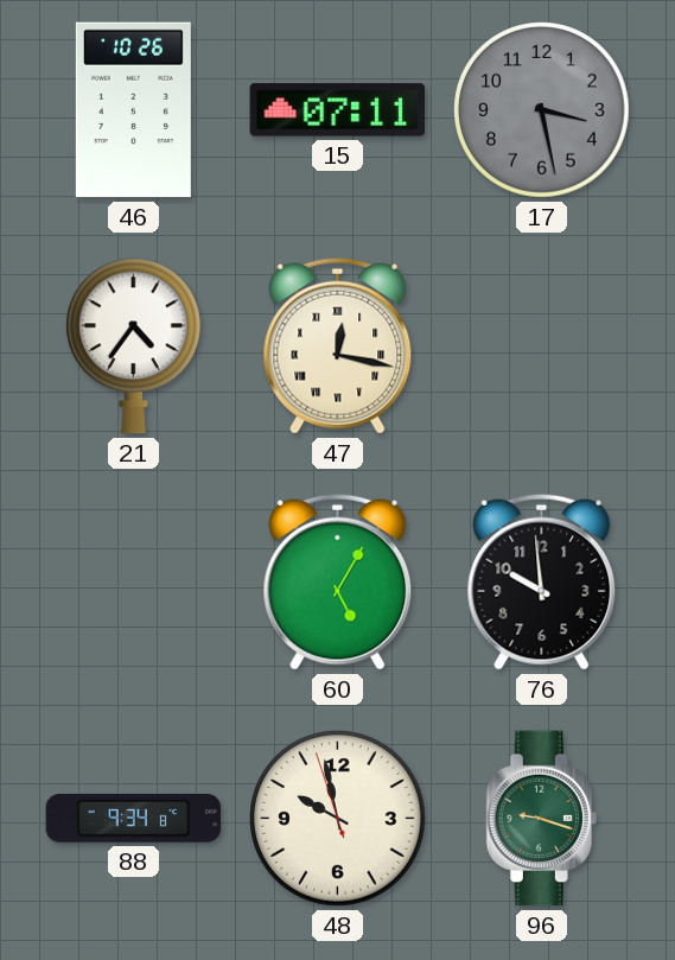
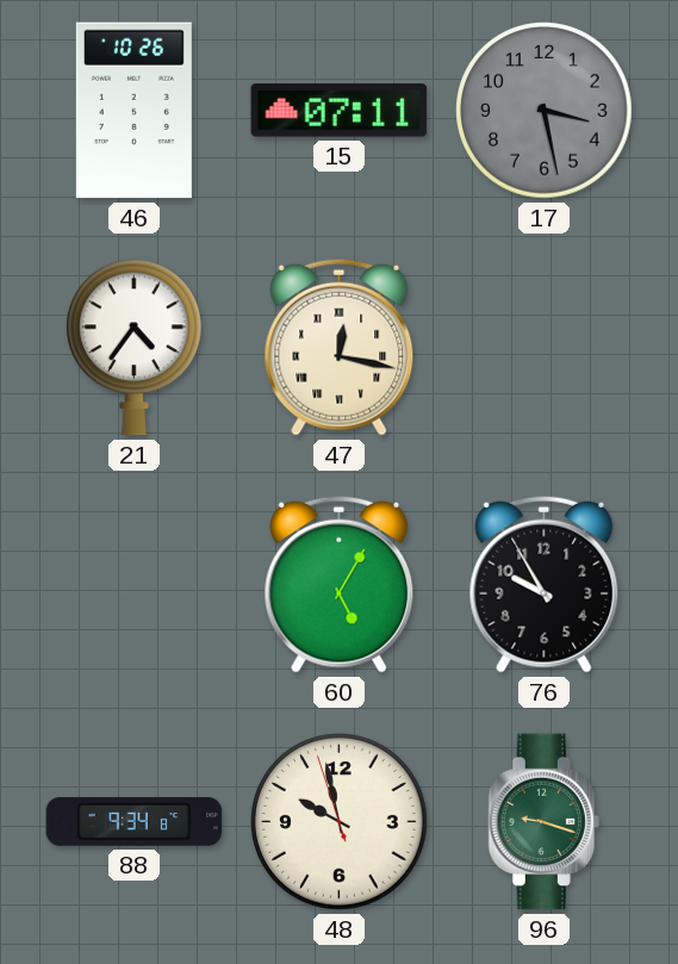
76: 9:59 -> 9:55 (545, 584)
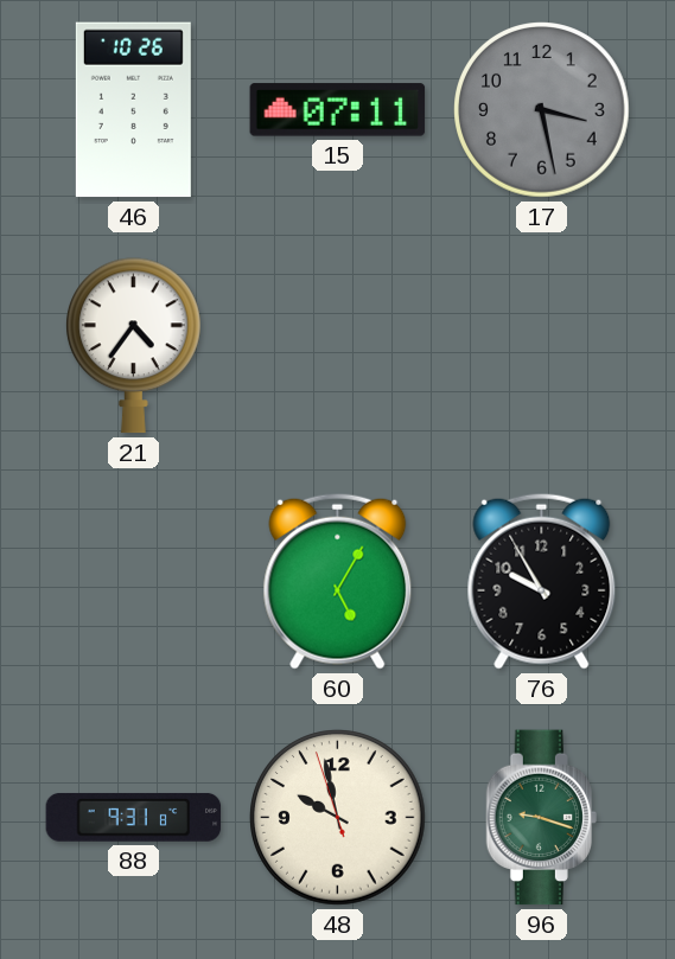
47: 12:17 -> none (340, 347)
88: 9:34 -> 9:31 (134, 818)
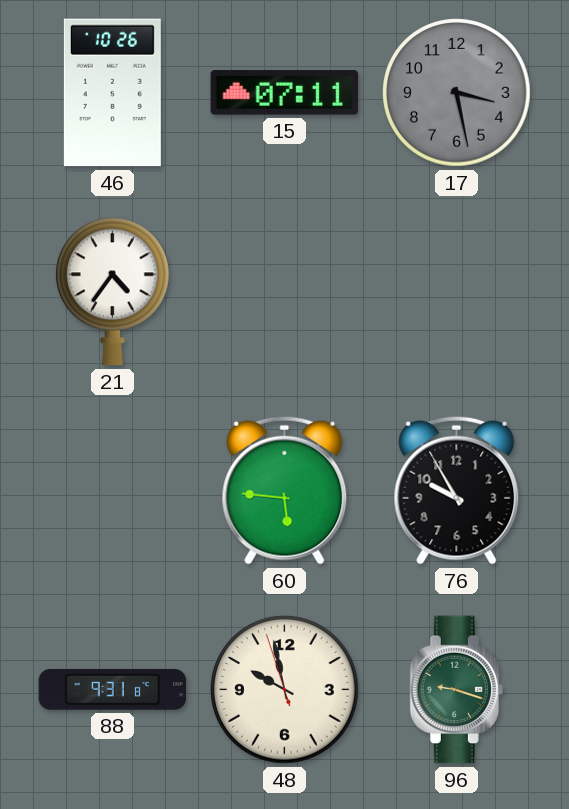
60: 5:05 -> 5:46 (285, 490)
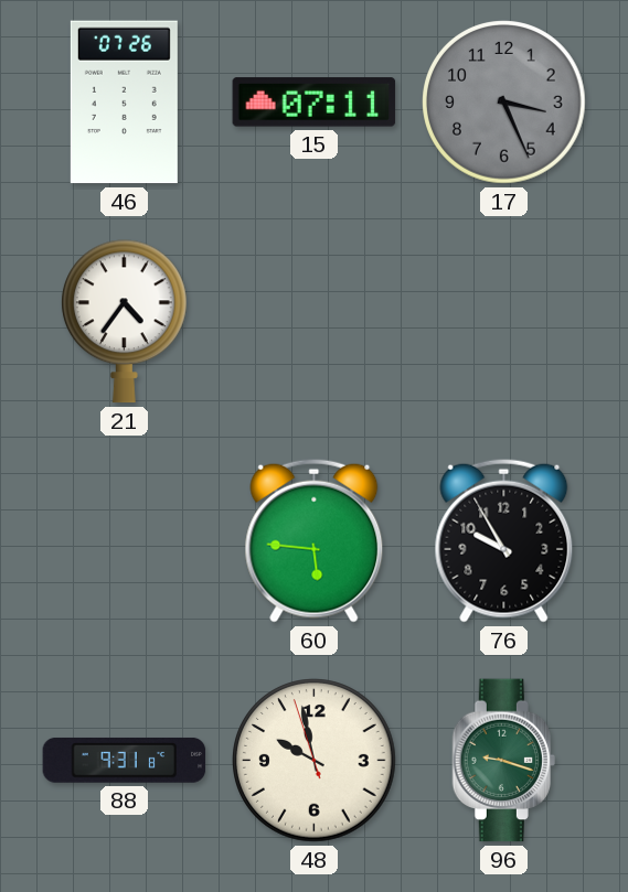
46: 10:26 -> 07:26 (124, 103)
17: 3:28 -> 3:26 (504, 103)
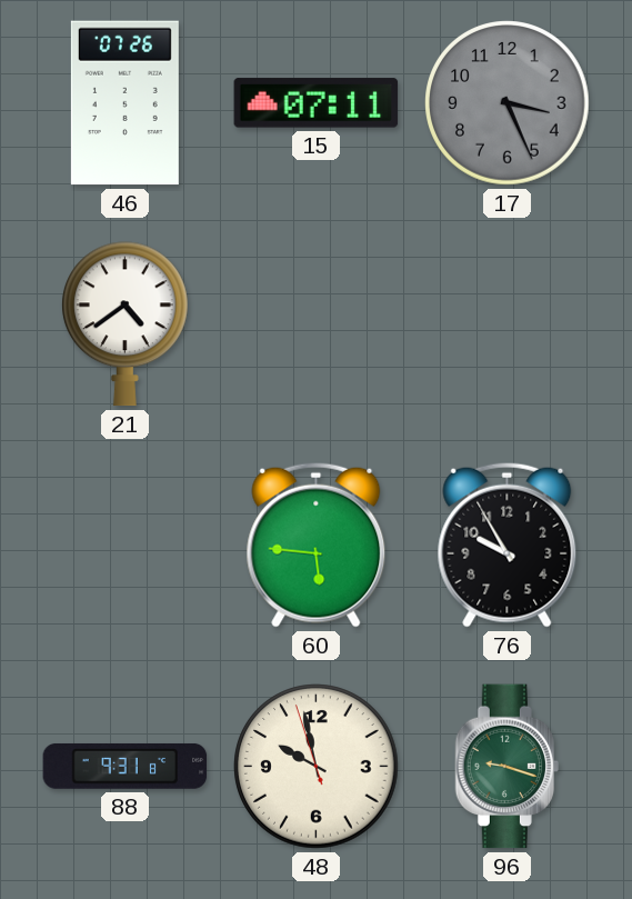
21: 4:36 -> 4:39 (126, 324)
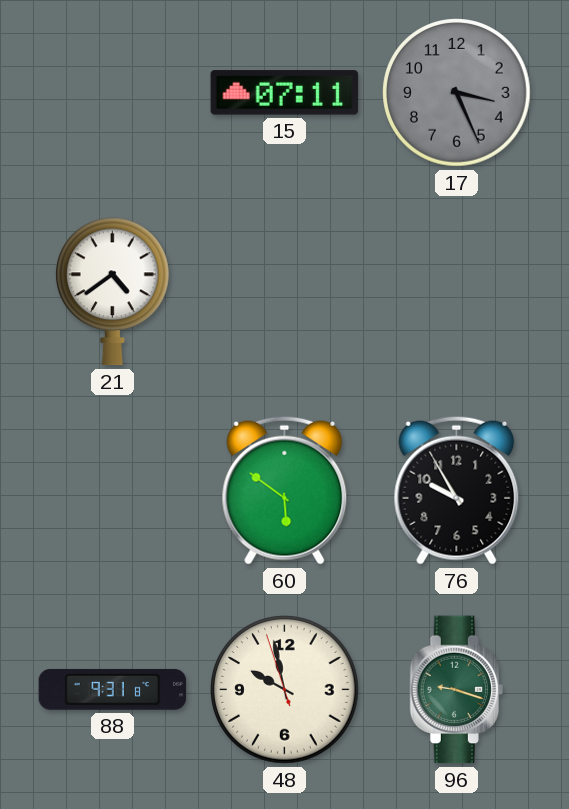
46: 07:26 -> none (124, 103)
60: 5:46 -> 5:51 (285, 490)
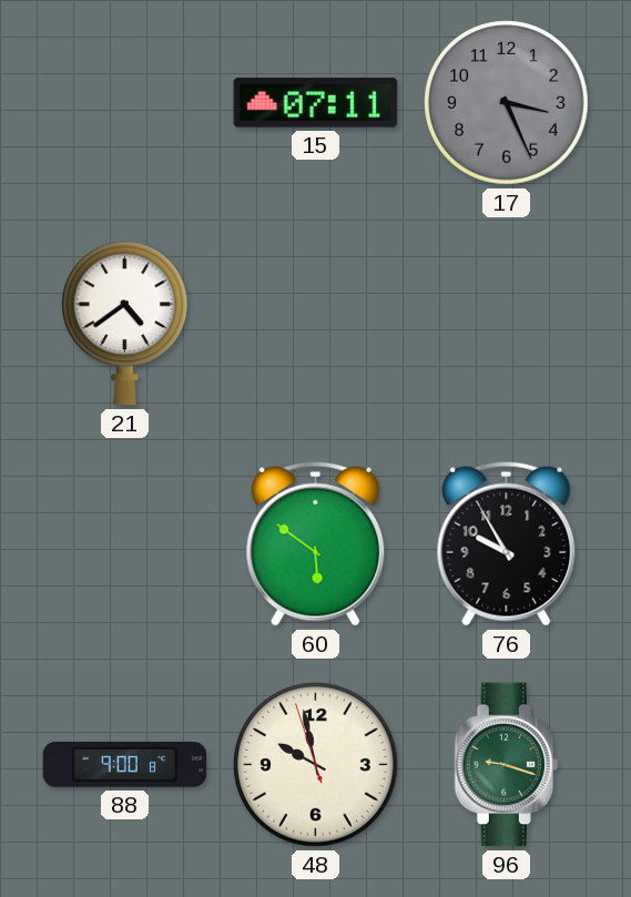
88: 9:31 -> 9:00 (125, 765)
